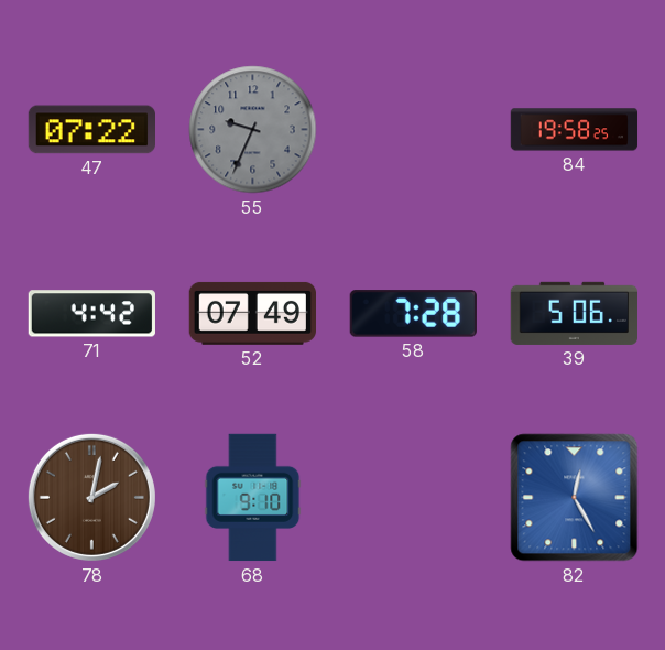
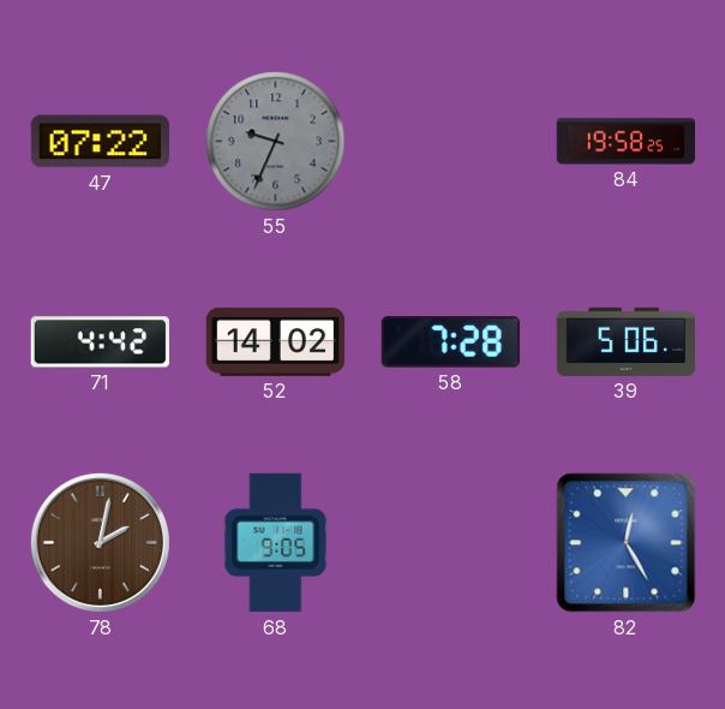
52: 07:49 -> 14:02 (275, 341)
68: 9:10 -> 9:05 (276, 543)
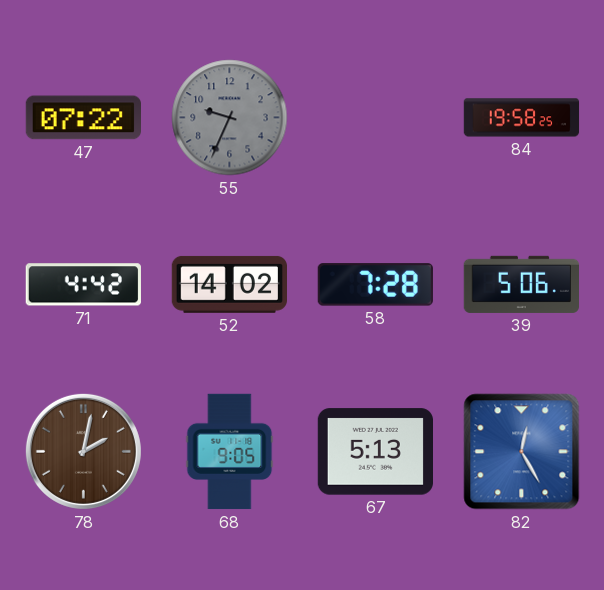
67: none -> 5:13 (375, 452)
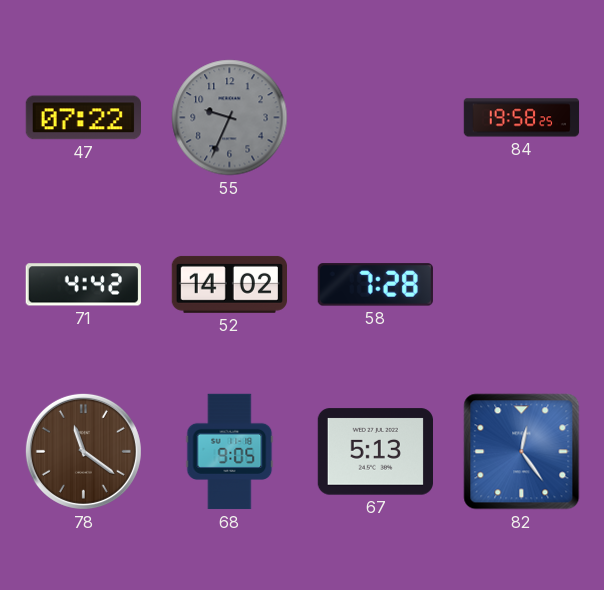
39: 5:06 -> none (521, 284)
78: 2:02 -> 11:21 (83, 451)
82: 12:25 -> 12:24 (522, 452)
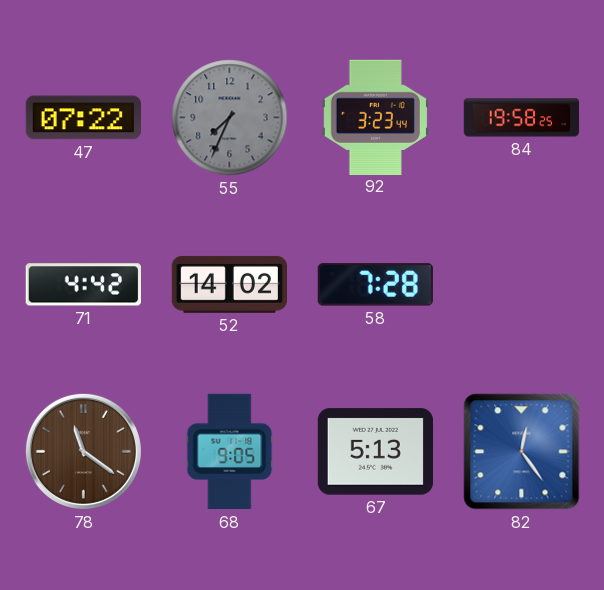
55: 9:34 -> 7:34 (230, 118)
92: none -> 3:23 (375, 117)
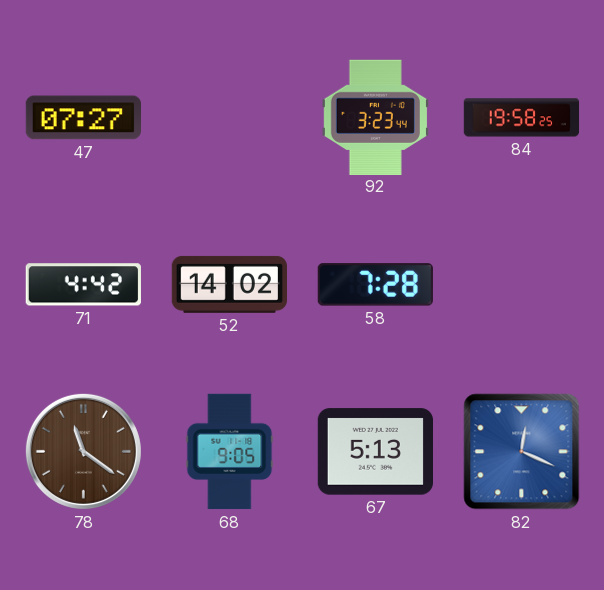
47: 07:22 -> 07:27 (83, 118)
55: 7:34 -> none (230, 118)
82: 12:24 -> 12:19 (522, 452)
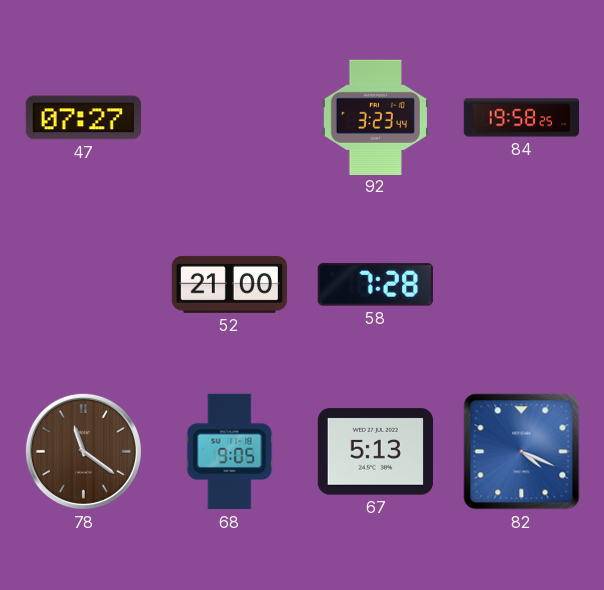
71: 4:42 -> none (83, 285)
52: 14:02 -> 21:00 (229, 284)
82: 12:19 -> 4:19 (522, 452)
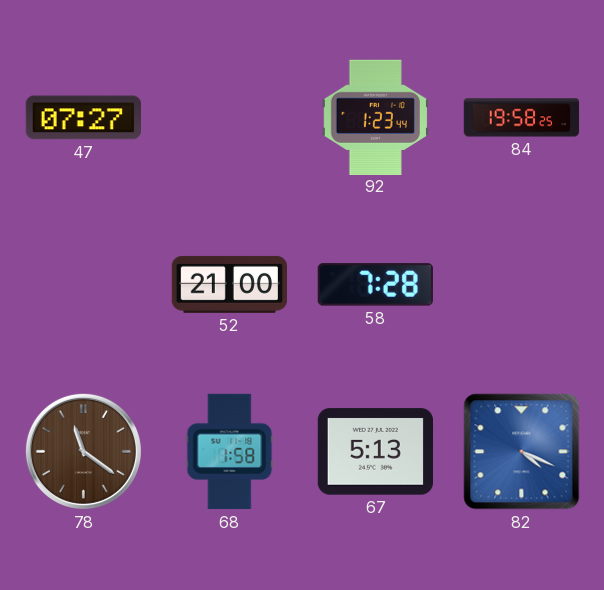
92: 3:23 -> 1:23 (375, 117)
68: 9:05 -> 1:58 (230, 452)
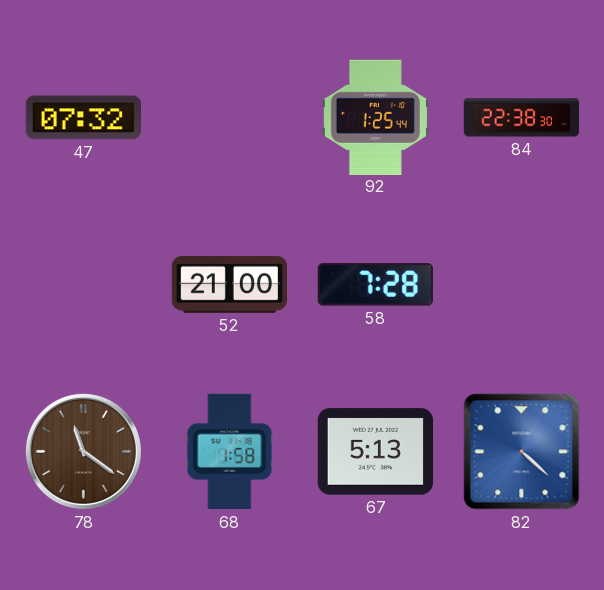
47: 07:27 -> 07:32 (83, 118)
92: 1:23 -> 1:25 (375, 117)
84: 19:58 -> 22:38 (522, 118)
82: 4:19 -> 4:22 (522, 452)
